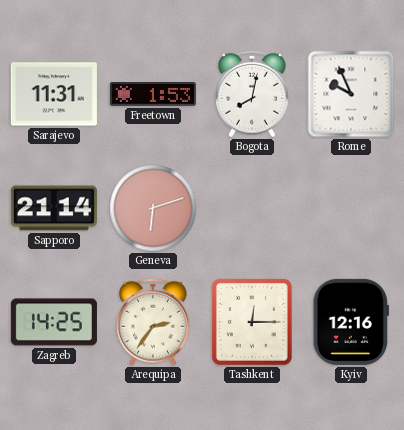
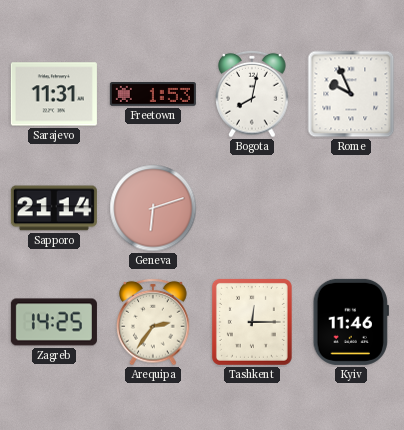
Kyiv: 12:16 -> 11:46 (351, 322)
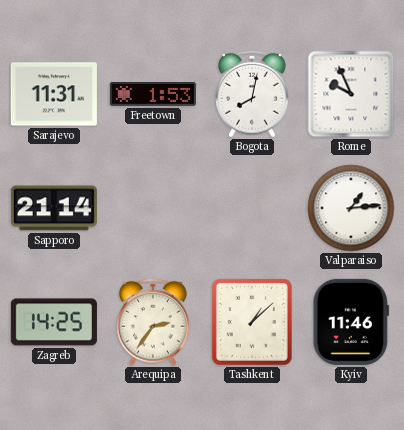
Geneva: 6:12 -> none (153, 208)
Valparaiso: none -> 1:14 (351, 208)
Tashkent: 12:15 -> 1:08 (252, 322)
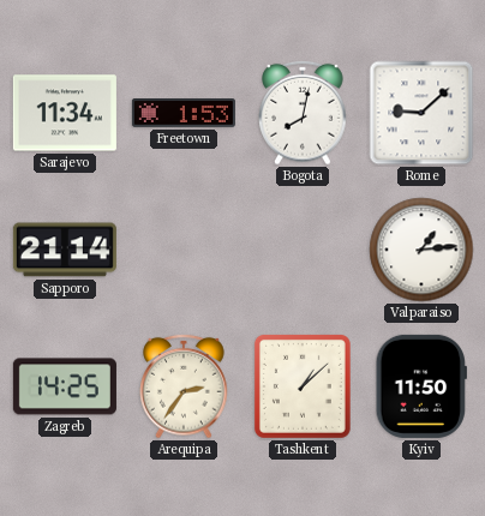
Sarajevo: 11:31 -> 11:34 (65, 113)
Rome: 9:56 -> 9:08 (421, 113)
Kyiv: 11:46 -> 11:50 (421, 386)
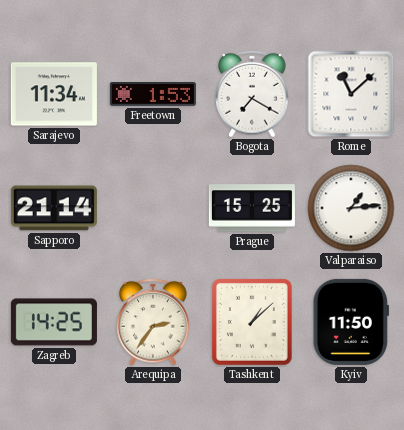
Bogota: 8:02 -> 7:20 (252, 94)
Rome: 9:08 -> 11:08 (351, 94)
Prague: none -> 15:25 (252, 208)
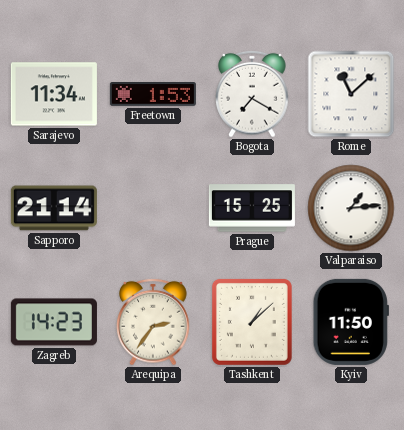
Zagreb: 14:25 -> 14:23 (54, 322)
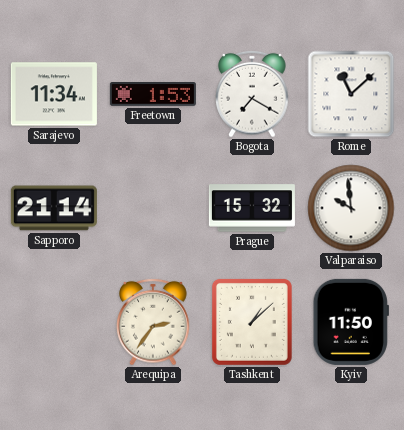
Prague: 15:25 -> 15:32 (252, 208)
Valparaiso: 1:14 -> 9:59 (351, 208)
Zagreb: 14:23 -> none (54, 322)
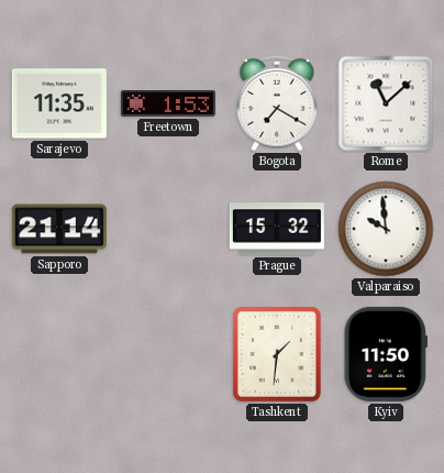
Sarajevo: 11:34 -> 11:35 (59, 103)
Arequipa: 2:36 -> none (153, 322)
Tashkent: 1:08 -> 1:31 (277, 354)
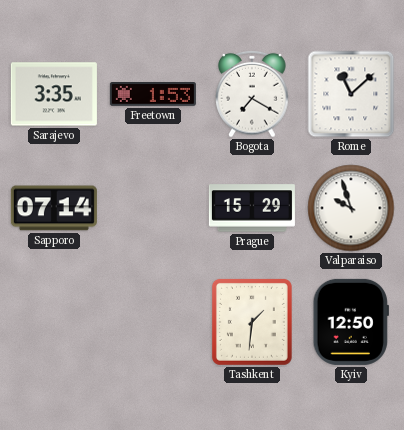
Sarajevo: 11:35 -> 3:35 (54, 94)
Sapporo: 21:14 -> 07:14 (54, 208)
Prague: 15:32 -> 15:29 (252, 208)
Valparaiso: 9:59 -> 9:57 (351, 208)
Kyiv: 11:50 -> 12:50 (351, 322)
